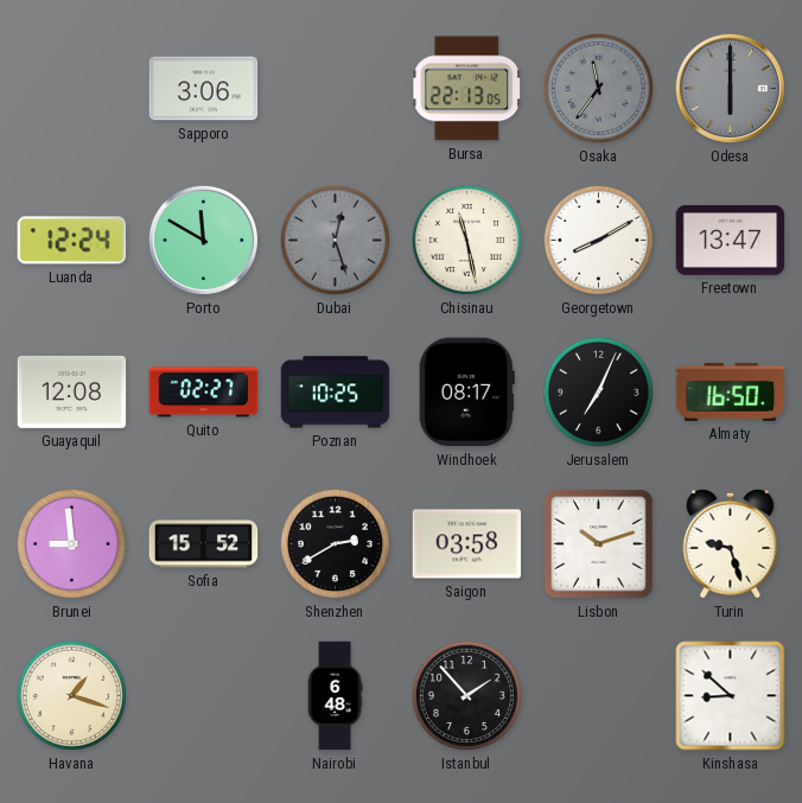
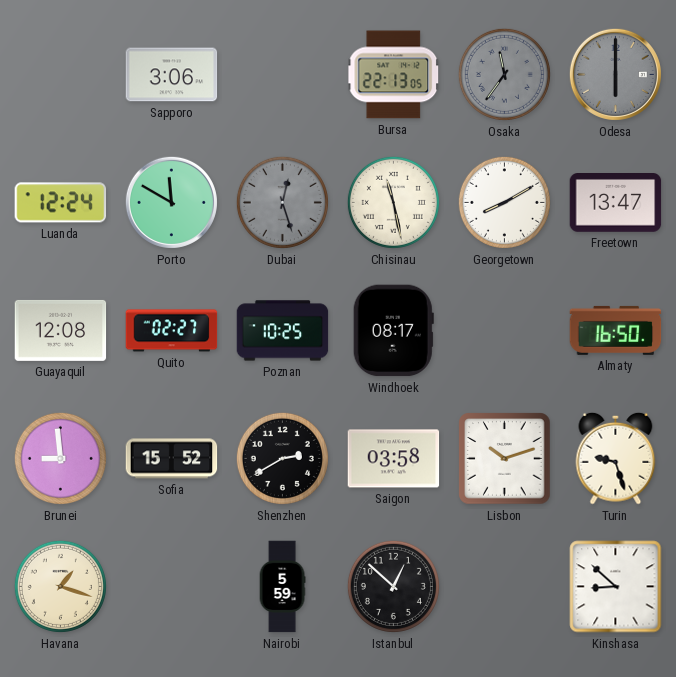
Jerusalem: 7:04 -> none (598, 391)
Nairobi: 6:48 -> 5:59 (282, 587)
Istanbul: 1:53 -> 12:52 (393, 586)
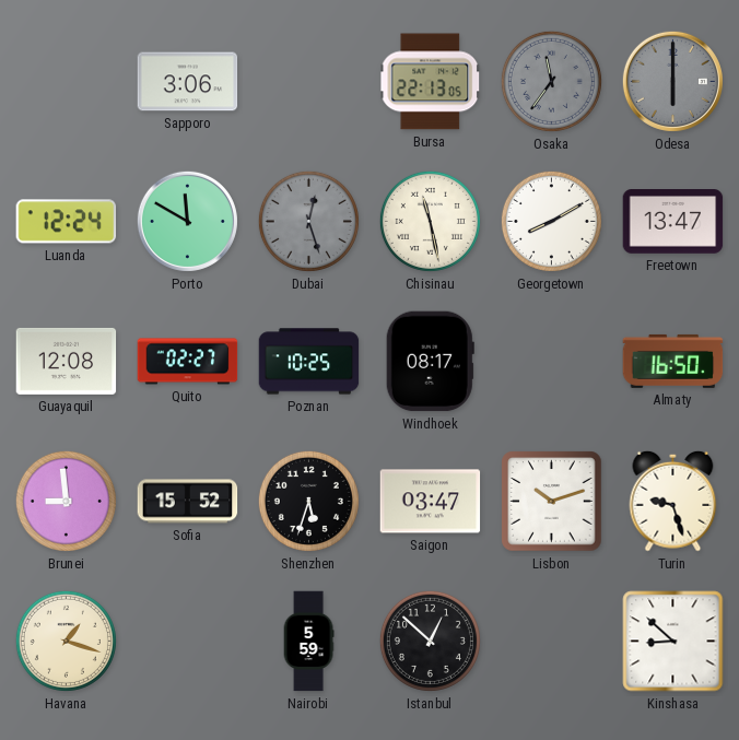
Shenzhen: 2:40 -> 5:33 (308, 501)
Saigon: 03:58 -> 03:47 (431, 502)
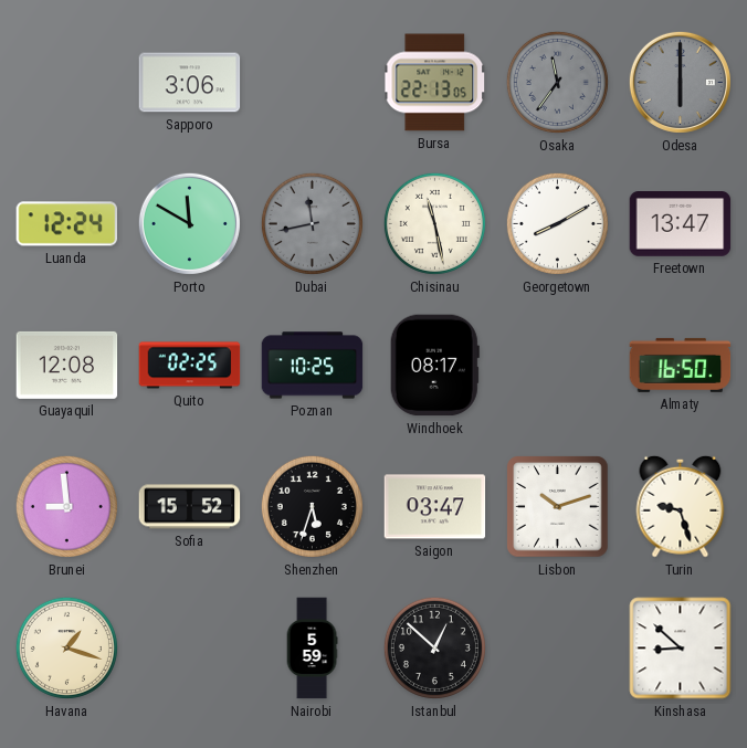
Dubai: 12:27 -> 11:43 (312, 223)
Quito: 02:27 -> 02:25 (190, 366)
